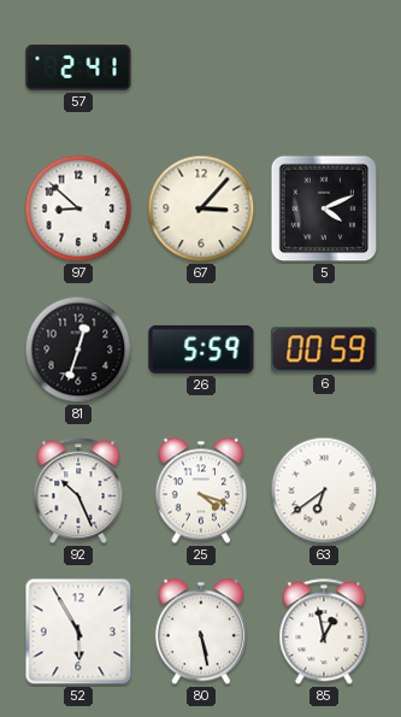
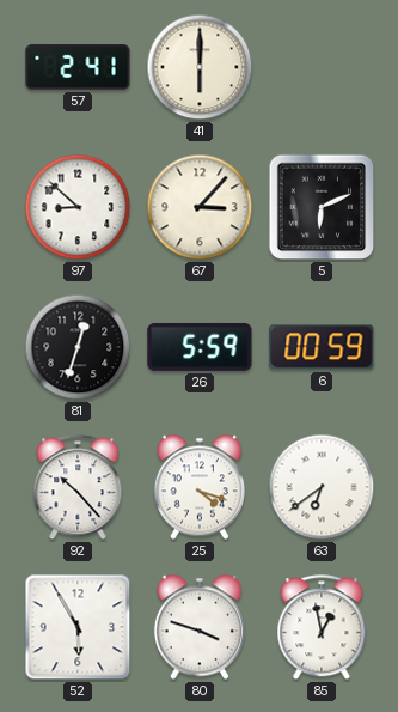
41: none -> 6:00 (200, 67)
5: 4:11 -> 6:11 (322, 207)
92: 10:26 -> 10:23 (78, 488)
80: 5:28 -> 3:48 (200, 627)
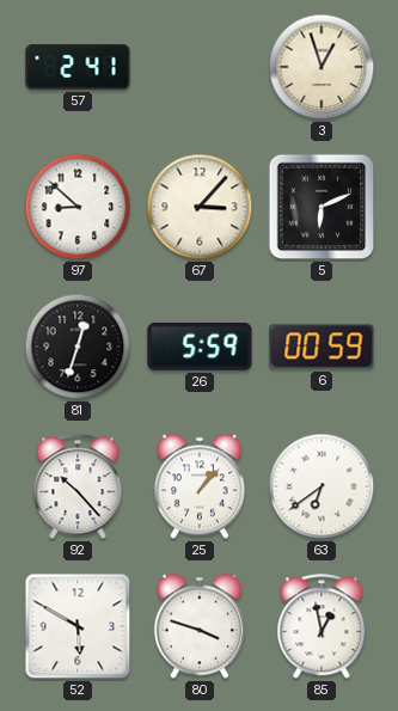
41: 6:00 -> none (200, 67)
3: none -> 12:57 (322, 67)
25: 4:18 -> 1:07 (200, 486)
52: 5:55 -> 5:50 (78, 626)
